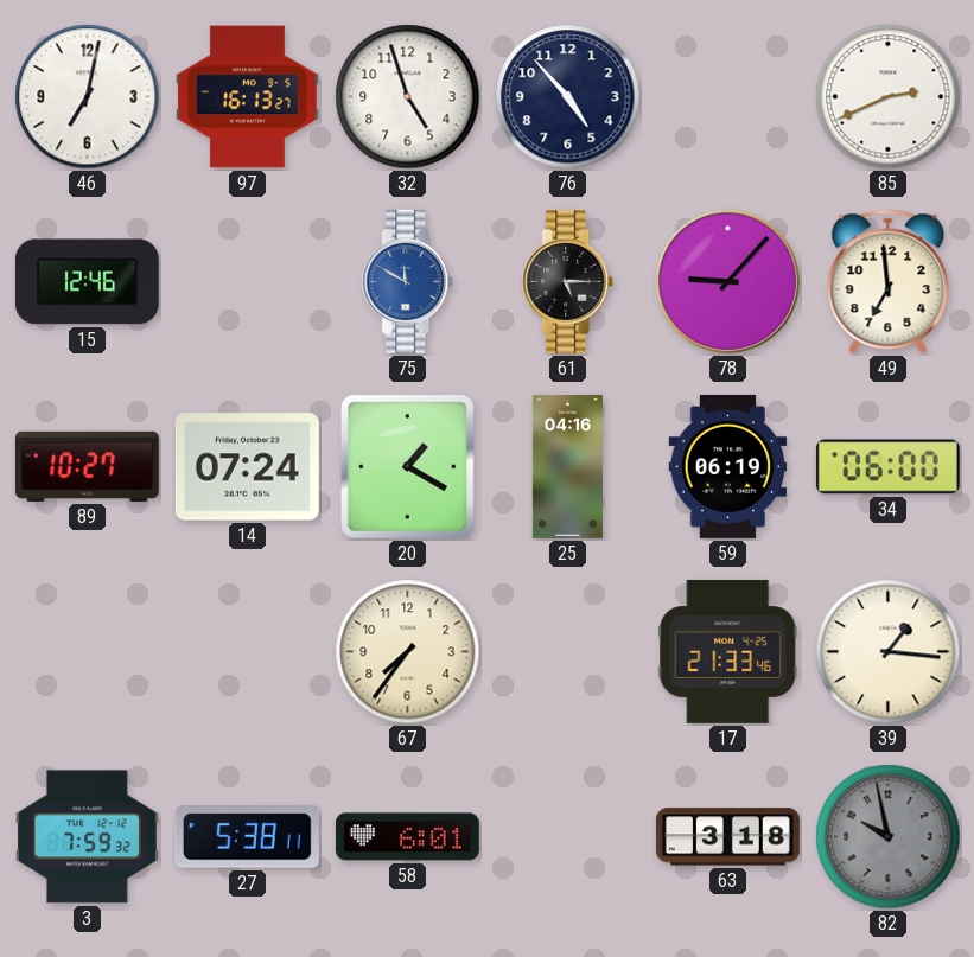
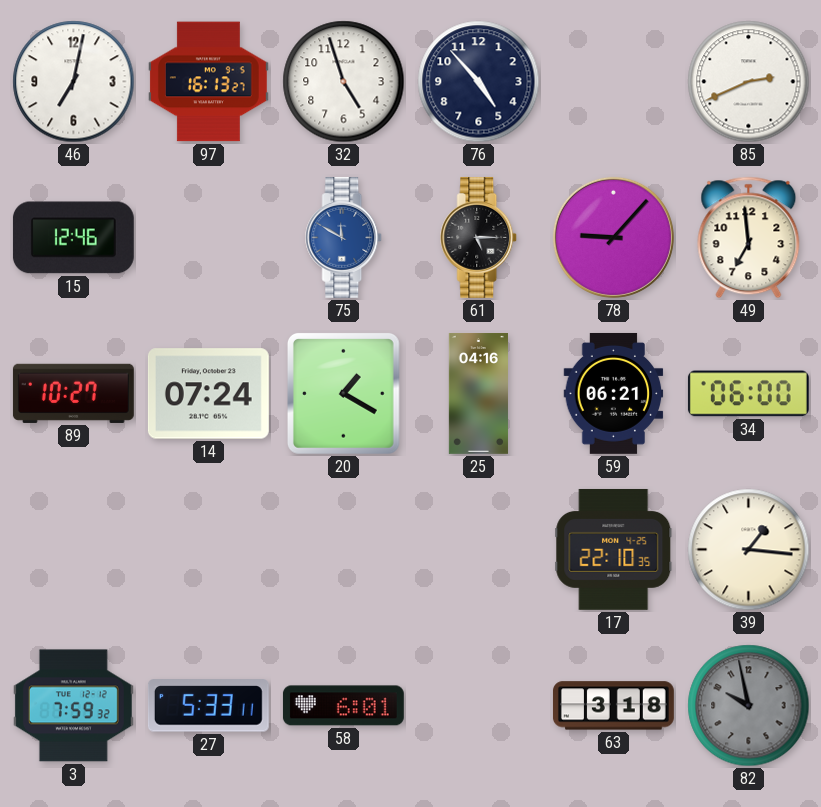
59: 06:19 -> 06:21 (614, 393)
67: 7:36 -> none (408, 652)
17: 21:33 -> 22:10 (614, 549)
27: 5:38 -> 5:33 (208, 706)
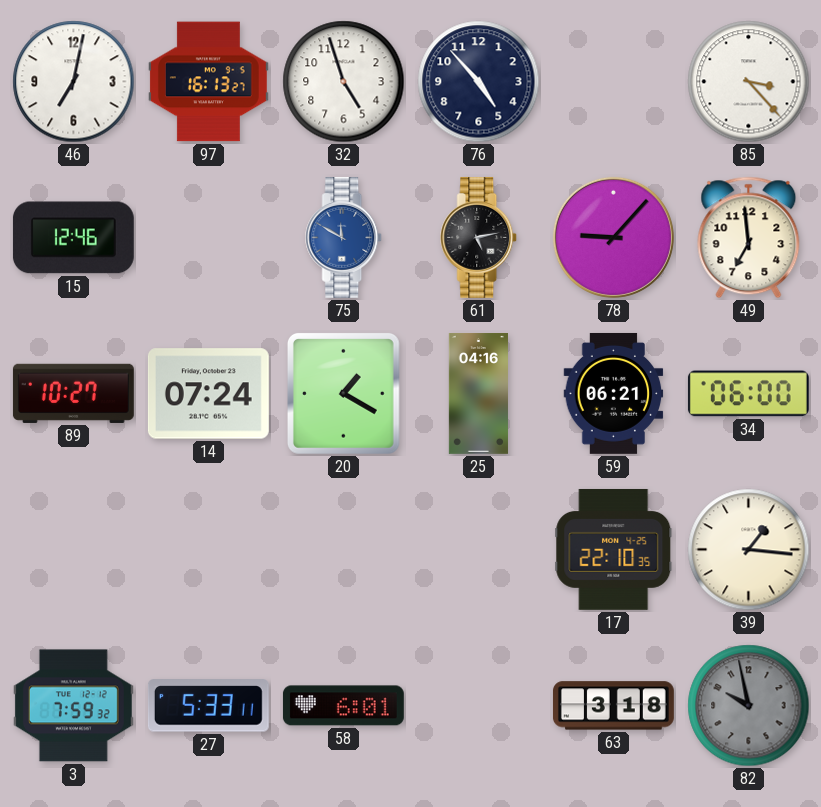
85: 2:41 -> 3:23 (749, 82)
61: 5:15 -> 5:13 (479, 237)
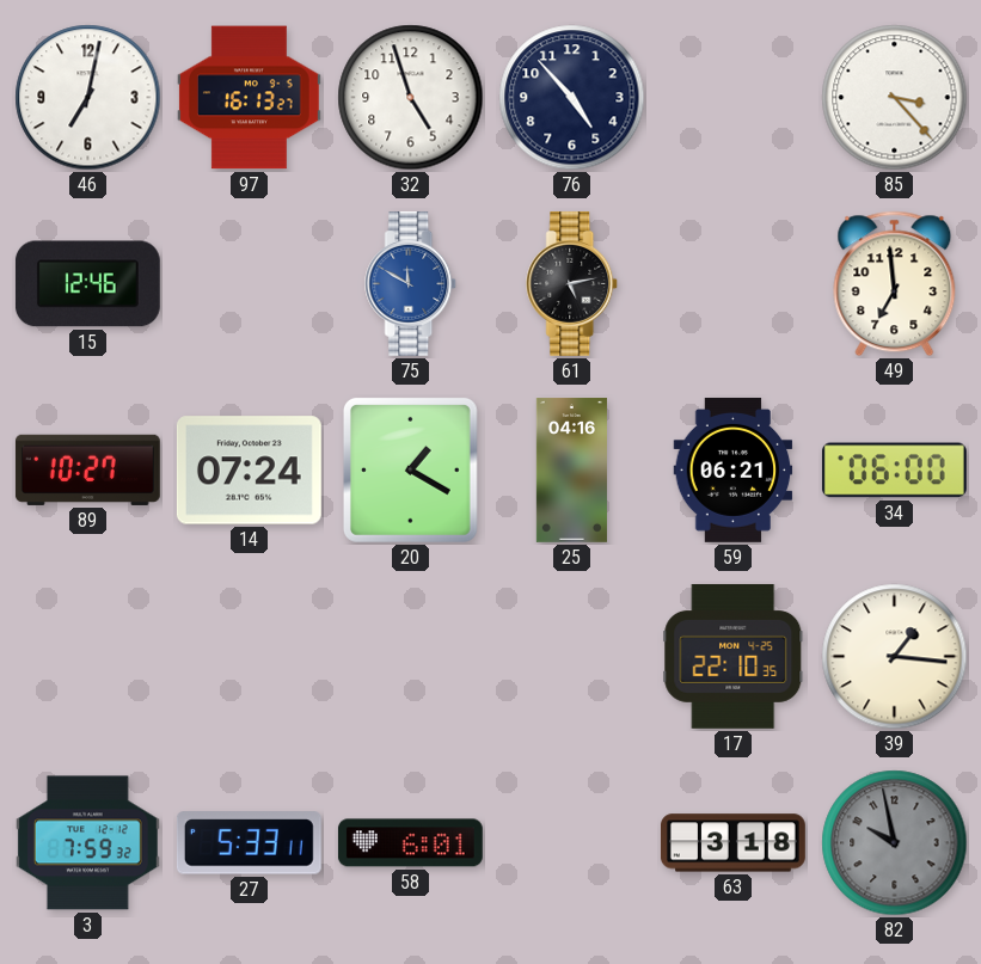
78: 9:07 -> none (613, 237)
